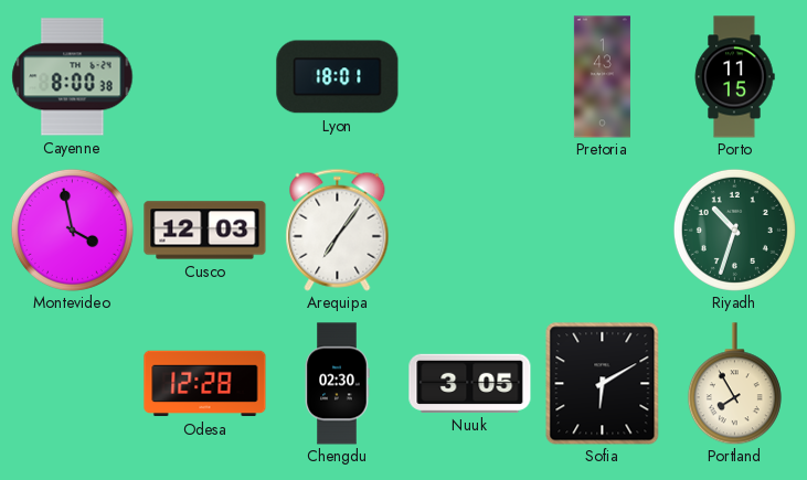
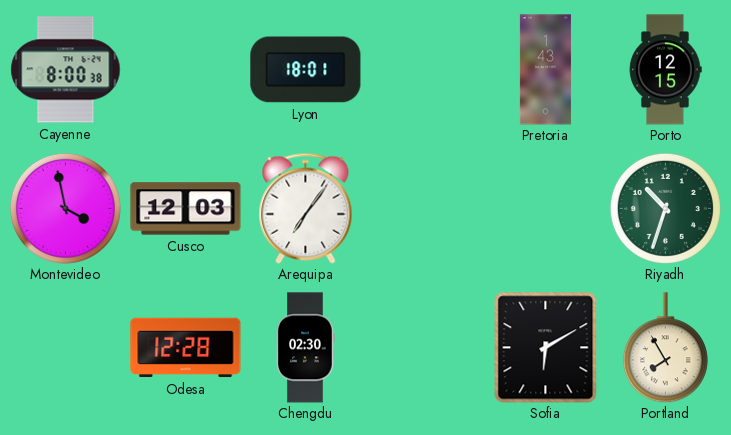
Porto: 11:15 -> 12:15 (665, 70)
Nuuk: 3:05 -> none (470, 383)
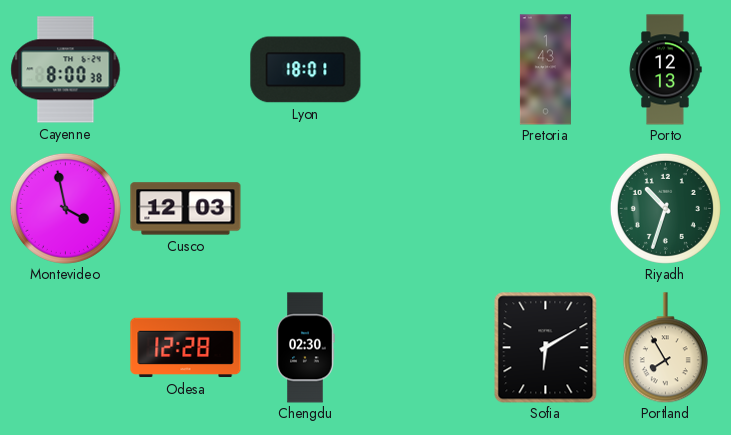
Porto: 12:15 -> 12:13 (665, 70)
Arequipa: 7:06 -> none (306, 208)
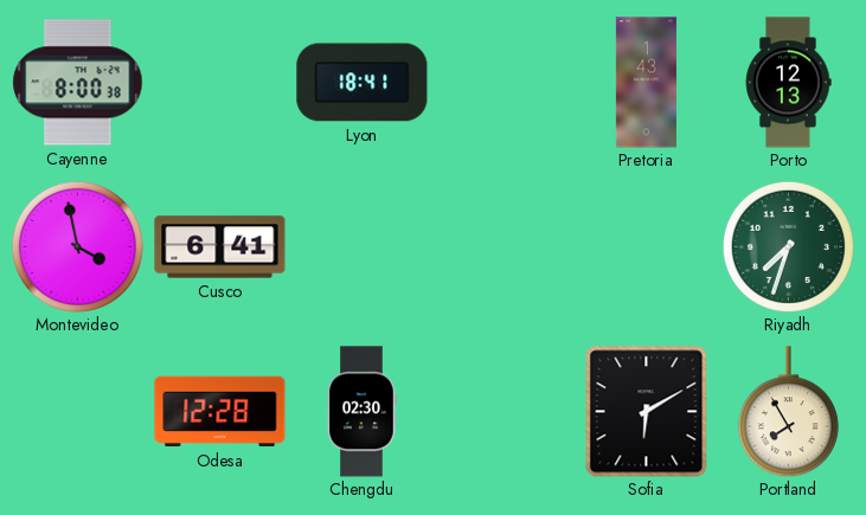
Lyon: 18:01 -> 18:41 (363, 83)
Cusco: 12:03 -> 6:41 (220, 247)
Riyadh: 10:33 -> 7:33 (788, 246)
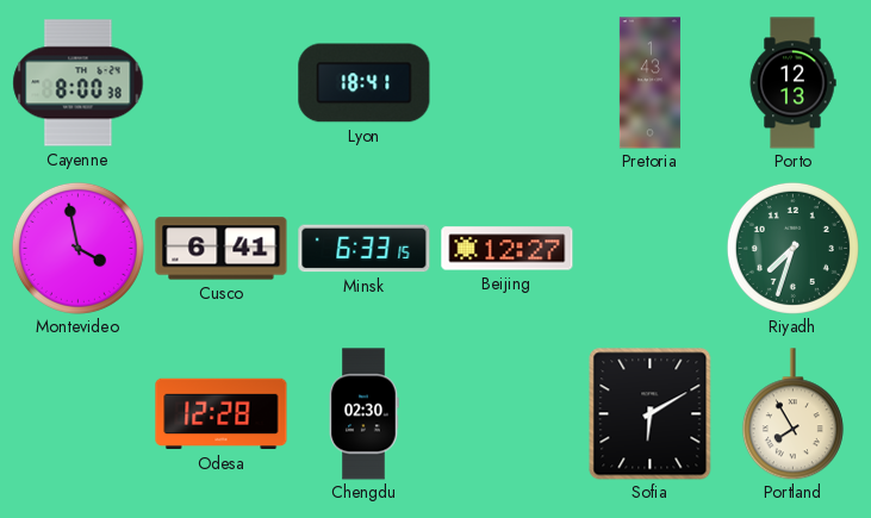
Minsk: none -> 6:33 (365, 249)
Beijing: none -> 12:27 (508, 249)
